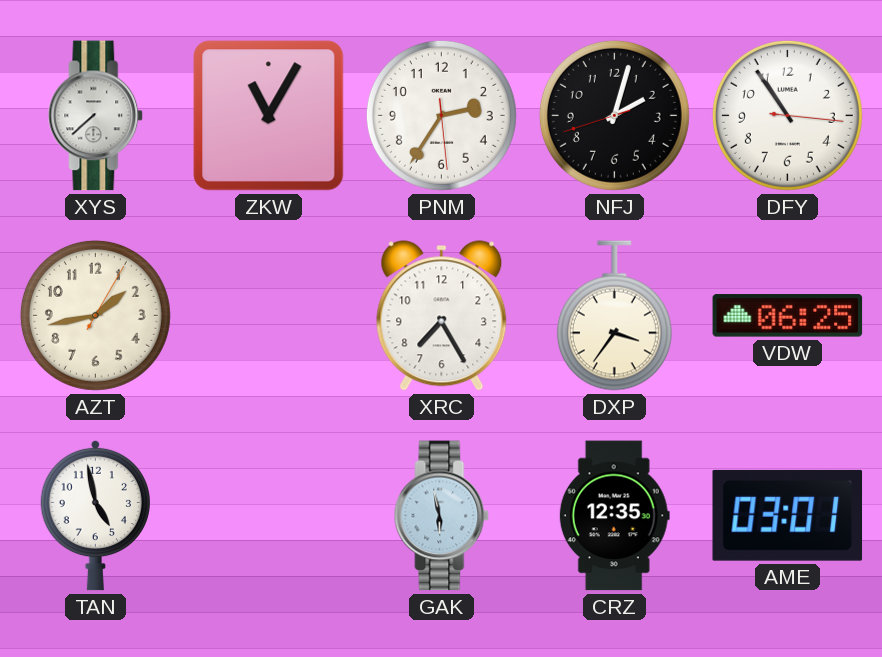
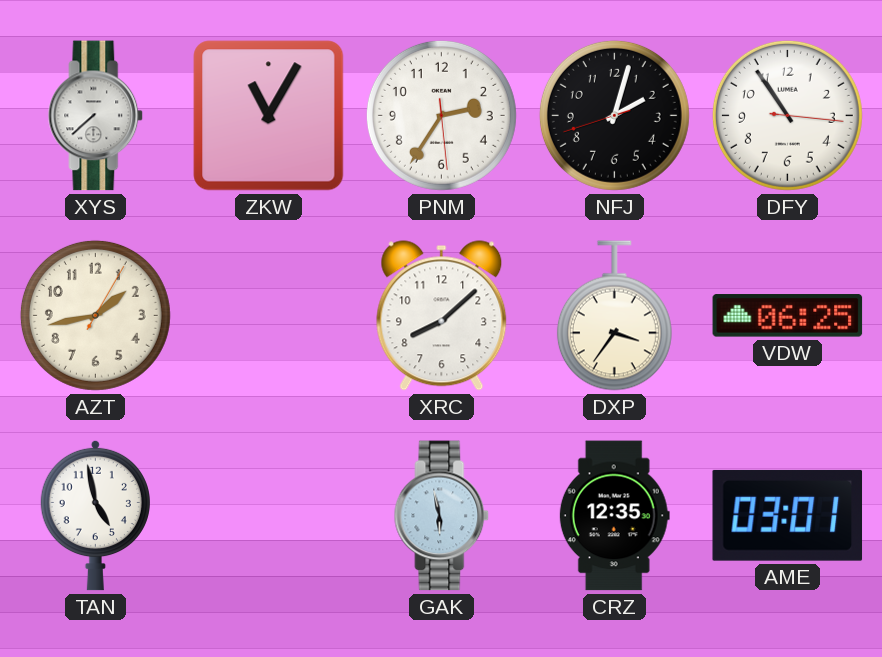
XRC: 7:25 -> 8:08 (442, 316)
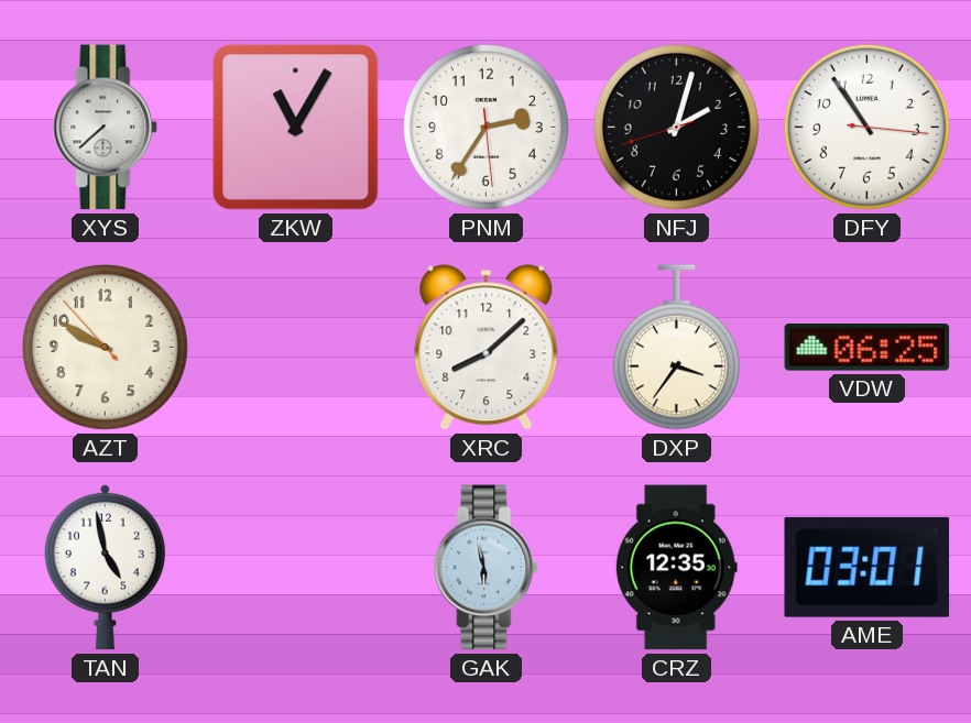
AZT: 1:43 -> 9:49 (105, 347)
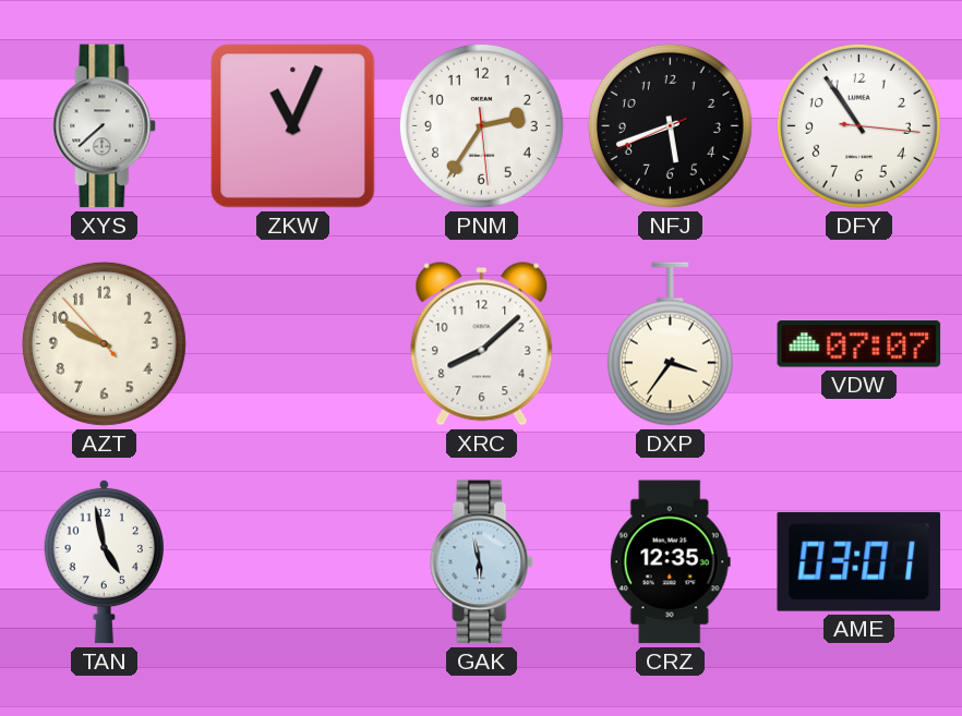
ZKW: 11:05 -> 11:04 (293, 126)
NFJ: 2:02 -> 5:41 (670, 125)
VDW: 06:25 -> 07:07 (859, 344)
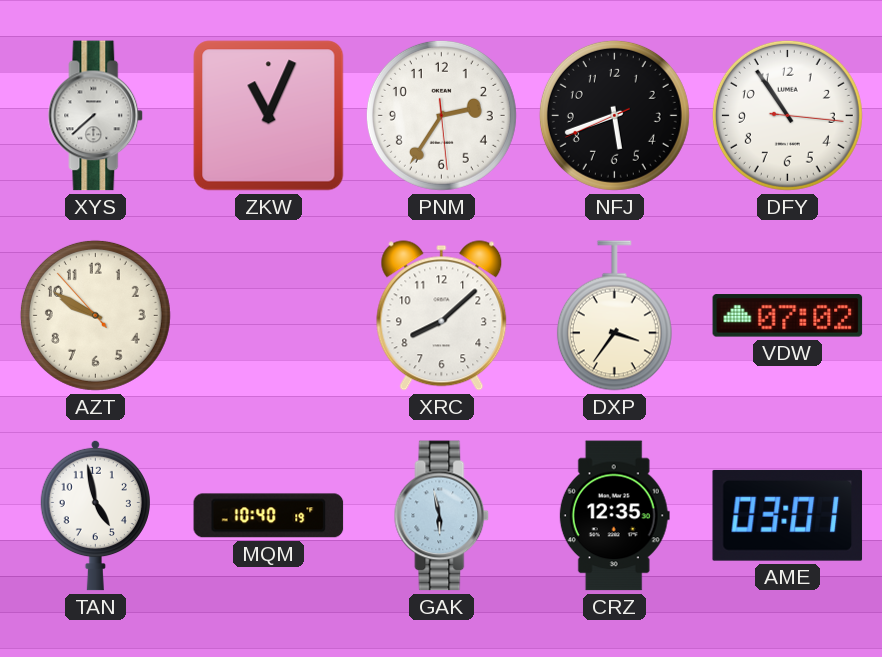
VDW: 07:07 -> 07:02 (788, 316)
MQM: none -> 10:40 (269, 516)
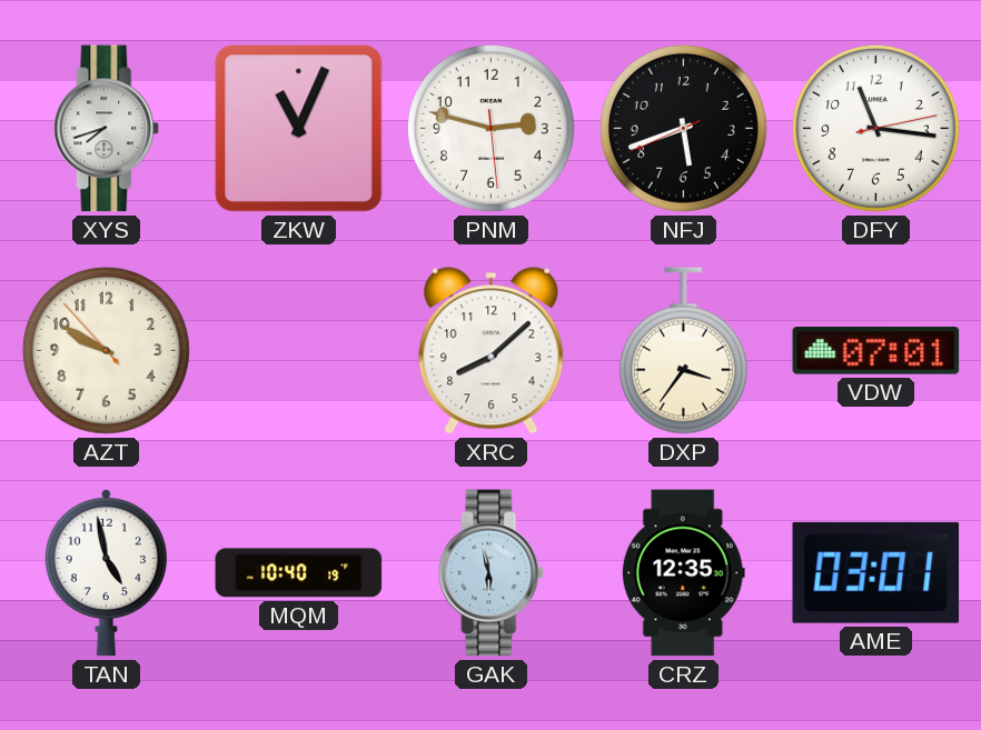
XYS: 7:38 -> 7:42 (107, 129)
PNM: 2:35 -> 2:47 (490, 128)
DFY: 10:54 -> 11:16 (875, 128)
VDW: 07:02 -> 07:01 (876, 351)
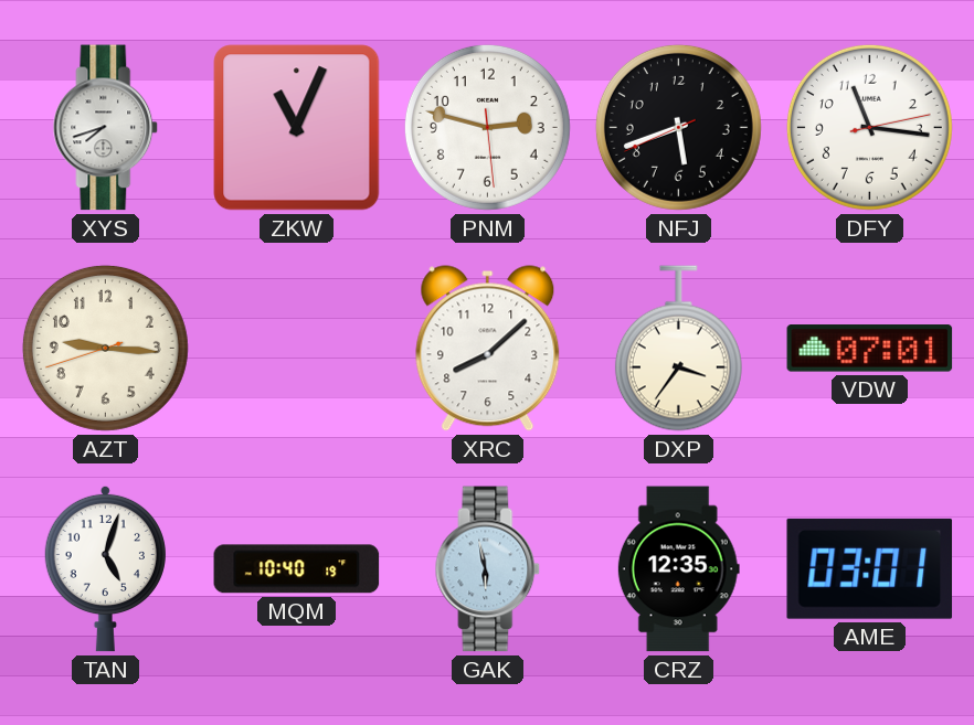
AZT: 9:49 -> 9:15 (105, 348)
TAN: 4:58 -> 5:03 (105, 568)
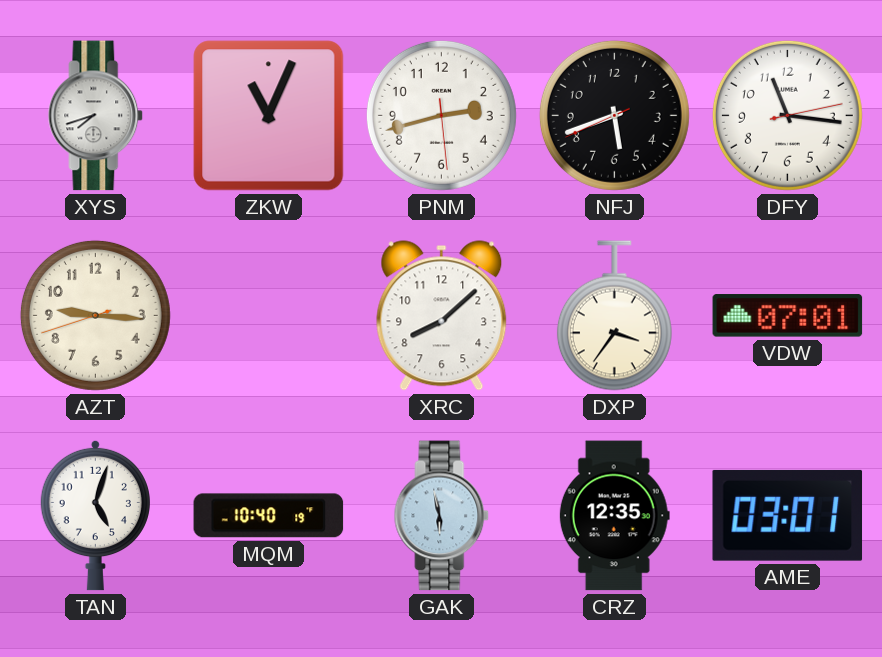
PNM: 2:47 -> 2:42 (441, 115)
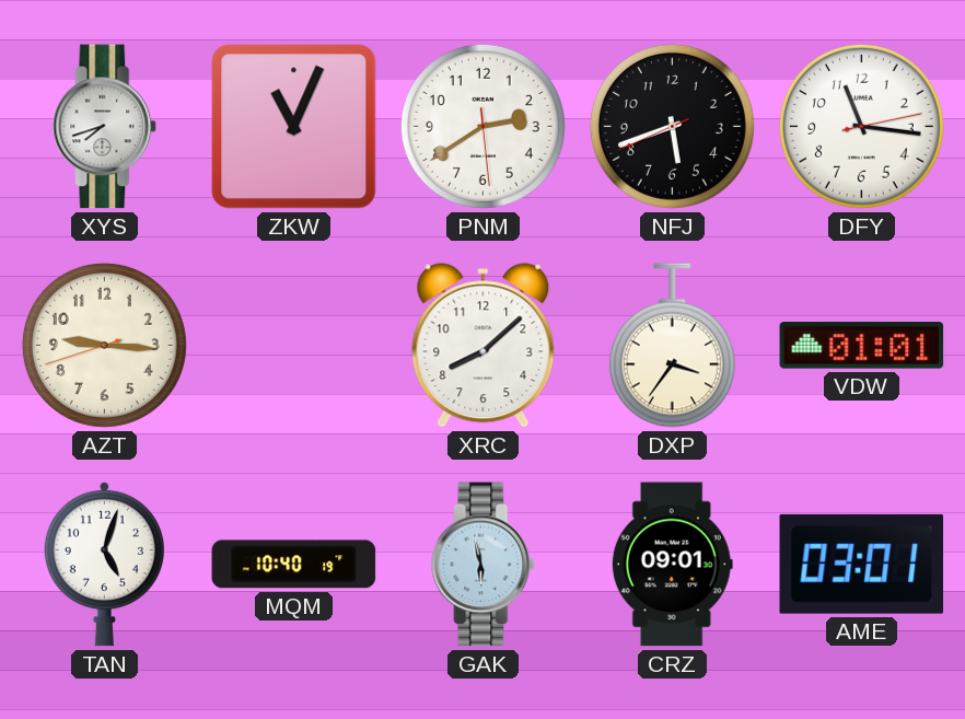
PNM: 2:42 -> 2:39 (482, 126)
VDW: 07:01 -> 01:01 (862, 346)
CRZ: 12:35 -> 09:01 (672, 565)
